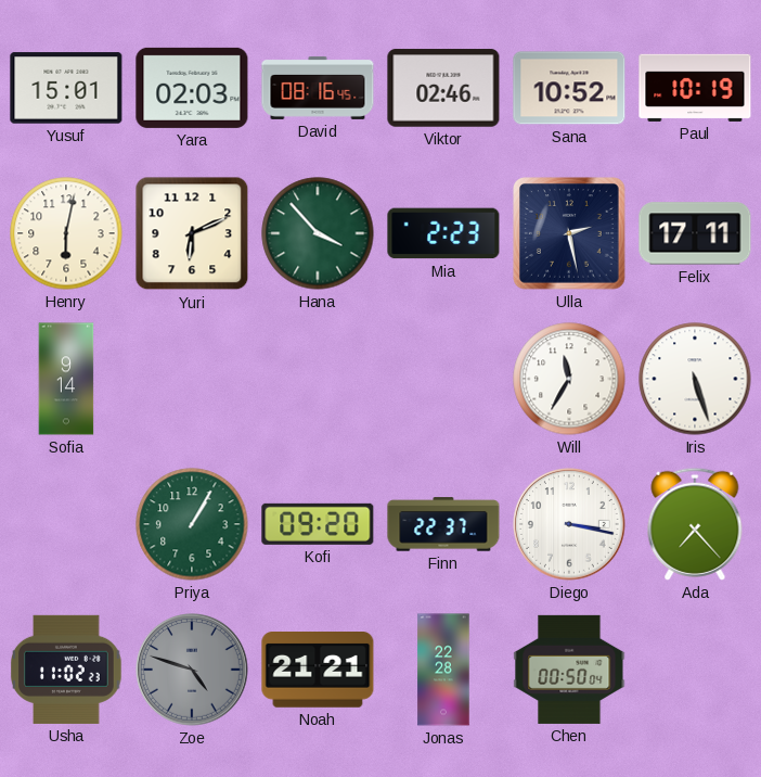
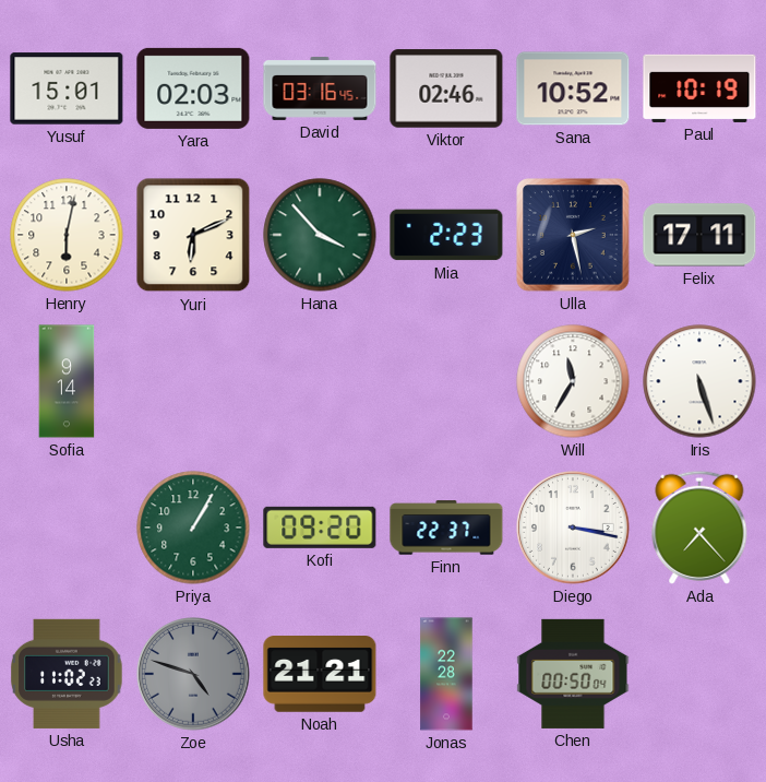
David: 08:16 -> 03:16 (320, 88)
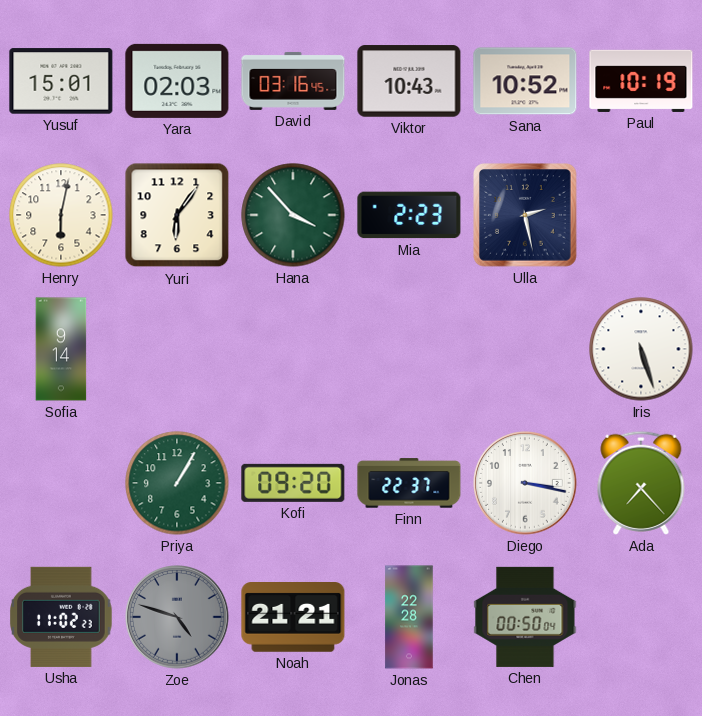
Viktor: 02:46 -> 10:43 (409, 81)
Yuri: 6:11 -> 6:06 (177, 215)
Felix: 17:11 -> none (699, 235)
Will: 11:35 -> none (573, 381)
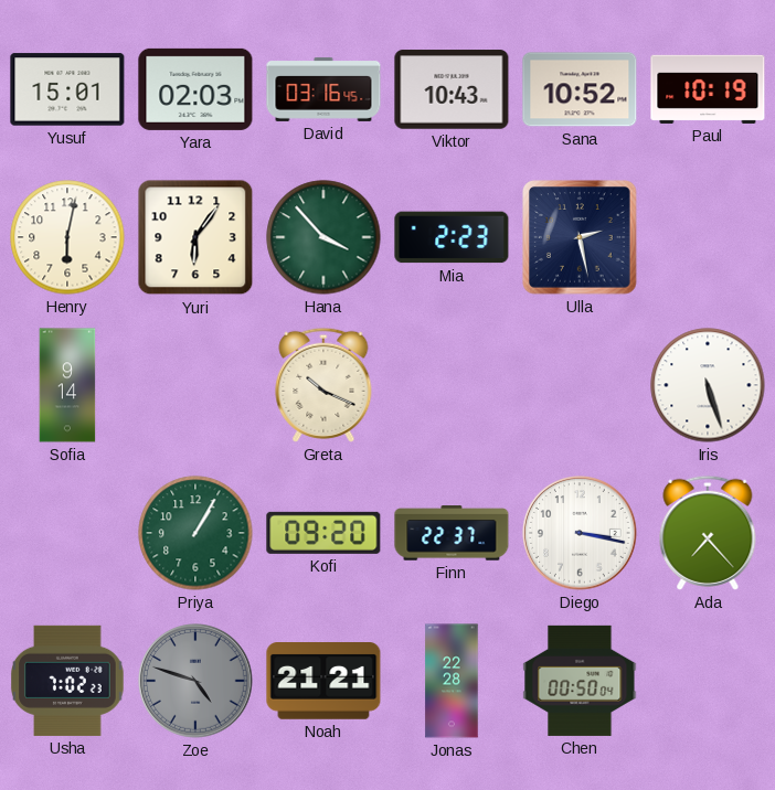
Greta: none -> 10:19 (323, 385)
Usha: 11:02 -> 7:02 (67, 681)
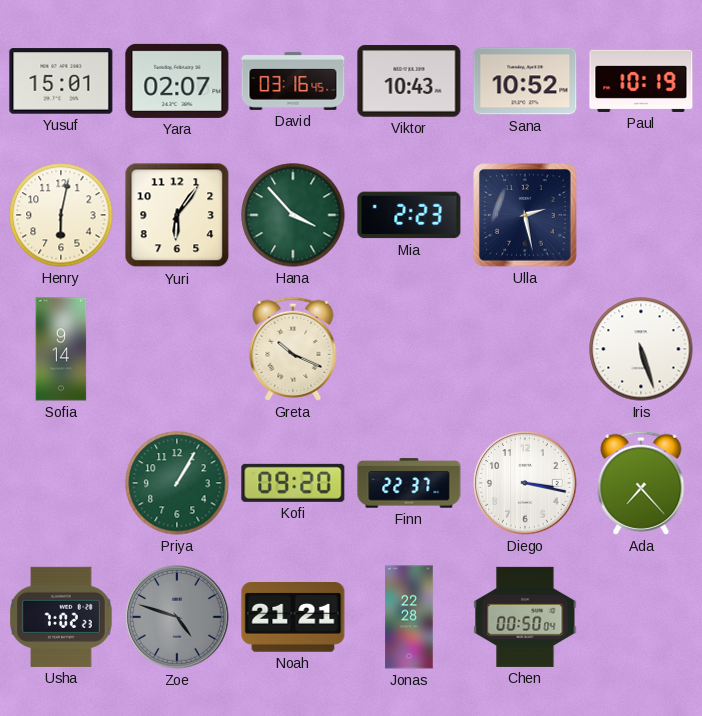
Yara: 02:03 -> 02:07 (177, 81)
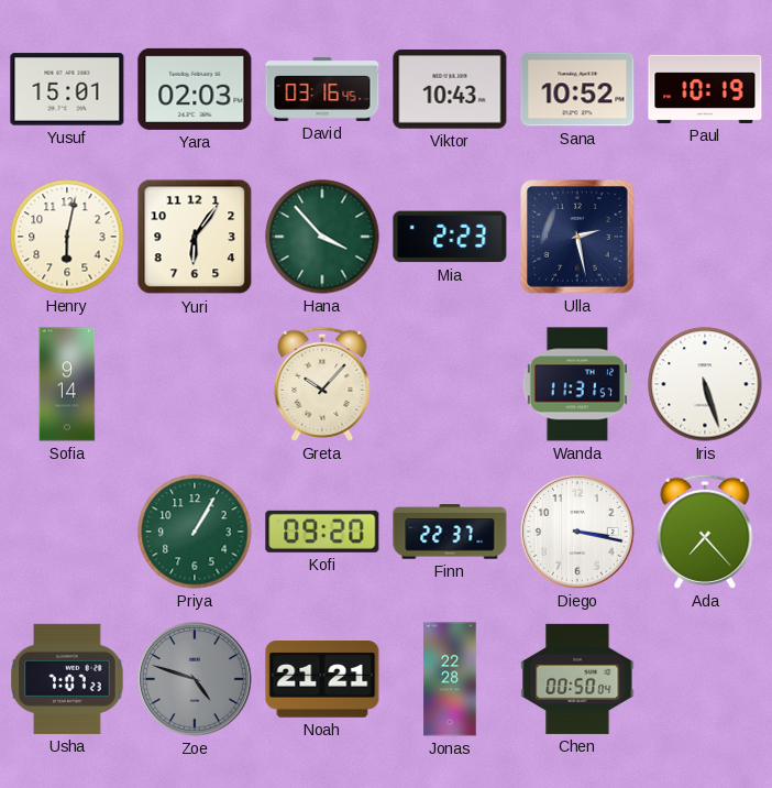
Yara: 02:07 -> 02:03 (195, 89)
Greta: 10:19 -> 10:07 (322, 384)
Wanda: none -> 11:31 (576, 384)
Usha: 7:02 -> 7:07 (67, 679)
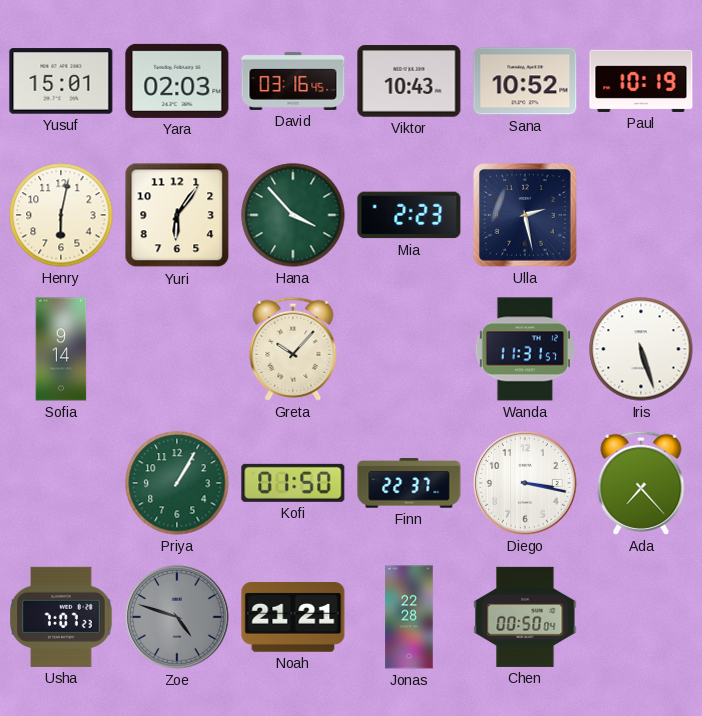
Kofi: 09:20 -> 01:50 (293, 483)
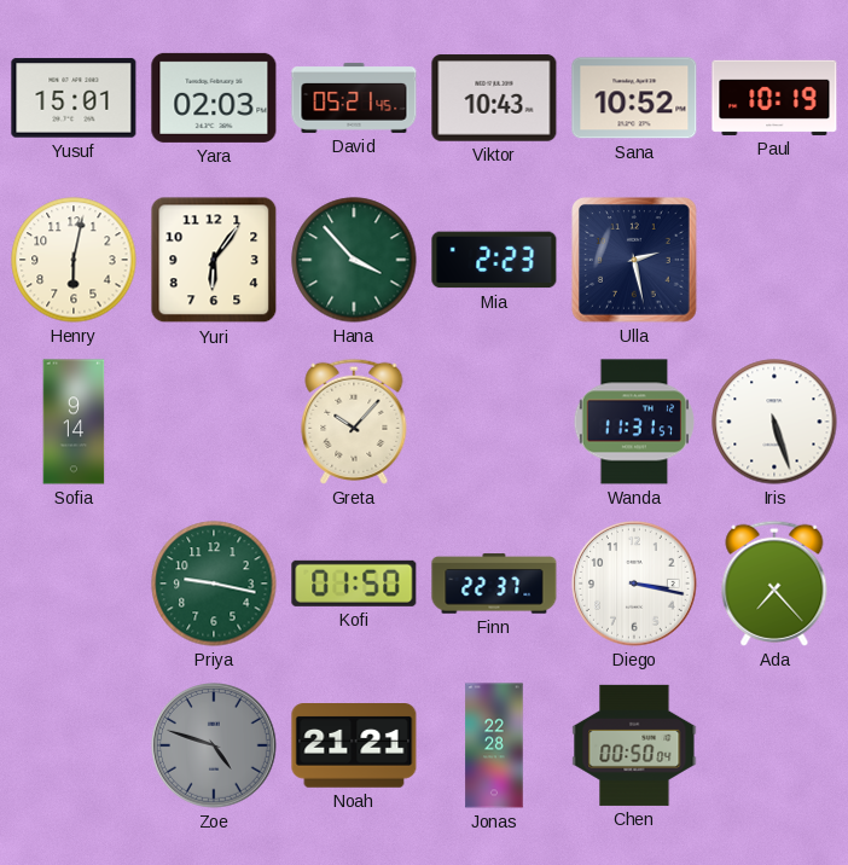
David: 03:16 -> 05:21 (354, 98)
Priya: 1:05 -> 9:17 (214, 584)
Usha: 7:07 -> none (61, 617)
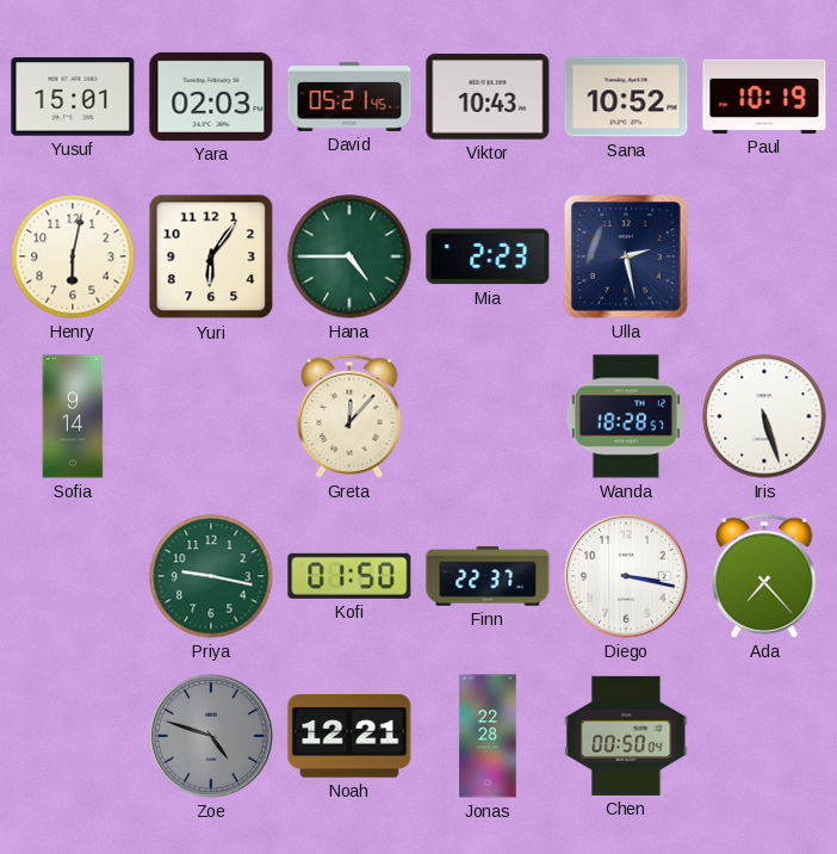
Hana: 3:53 -> 4:45 (349, 256)
Greta: 10:07 -> 12:07 (349, 416)
Wanda: 11:31 -> 18:28 (625, 416)
Noah: 21:21 -> 12:21 (349, 737)
